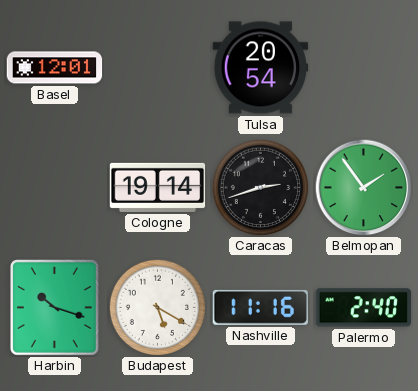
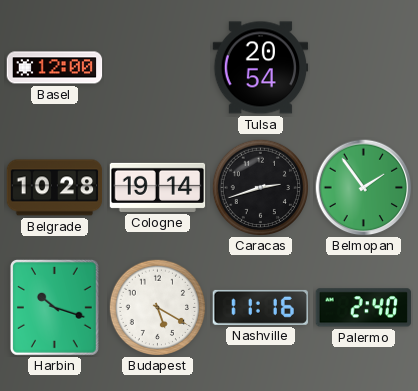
Basel: 12:01 -> 12:00 (55, 68)
Belgrade: none -> 10:28 (55, 188)
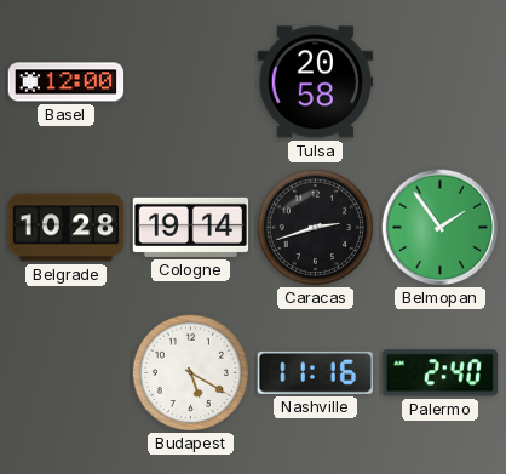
Tulsa: 20:54 -> 20:58 (316, 82)
Harbin: 10:18 -> none (54, 307)
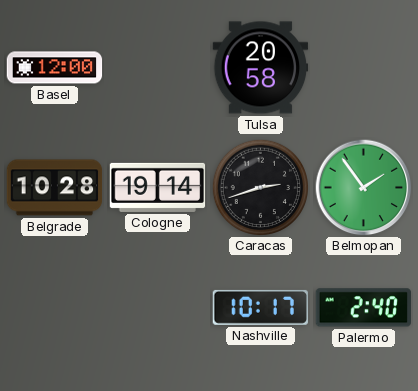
Budapest: 5:20 -> none (190, 372)
Nashville: 11:16 -> 10:17 (260, 307)
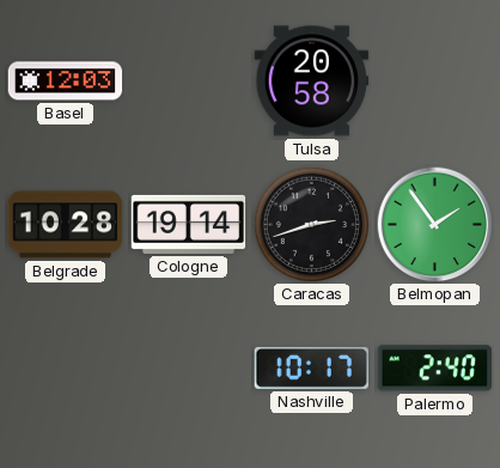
Basel: 12:00 -> 12:03 (66, 81)
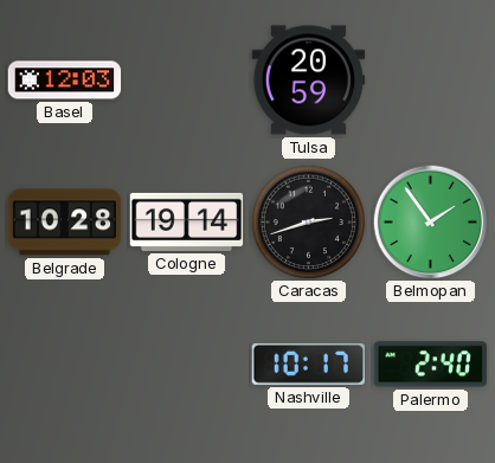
Tulsa: 20:58 -> 20:59 (309, 81)
